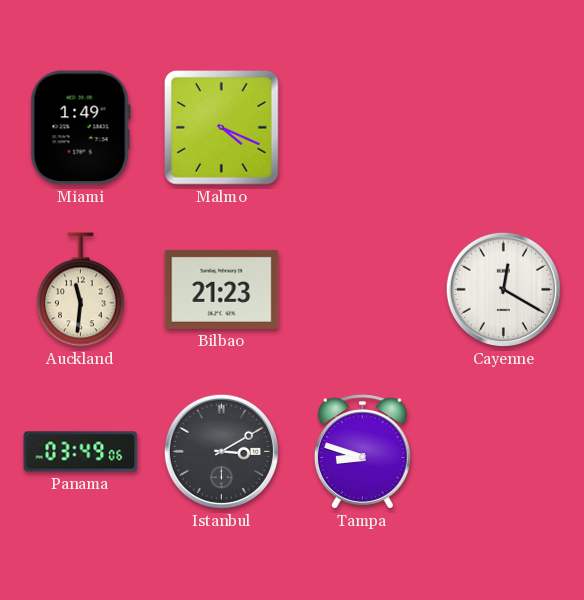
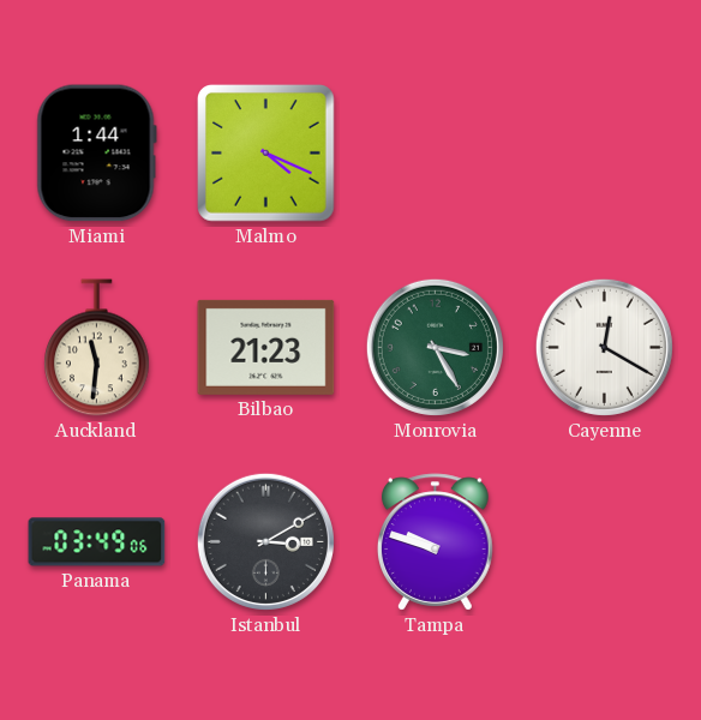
Miami: 1:49 -> 1:44 (96, 154)
Monrovia: none -> 3:25 (435, 347)
Tampa: 8:48 -> 9:48 (436, 542)
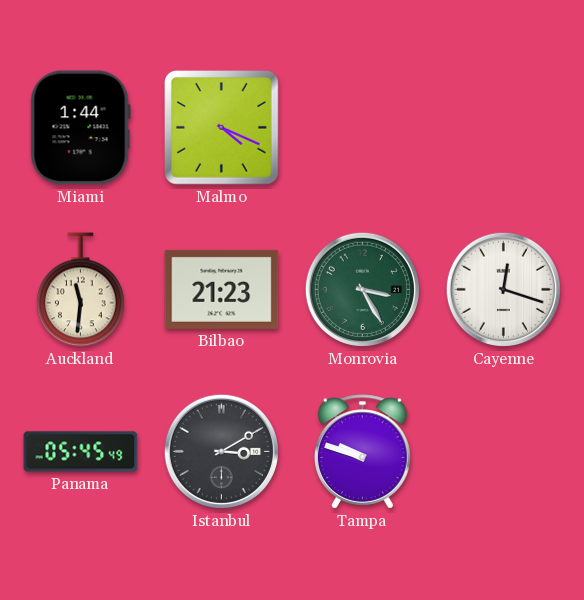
Cayenne: 12:20 -> 12:18 (503, 289)
Panama: 03:49 -> 05:45 (81, 452)
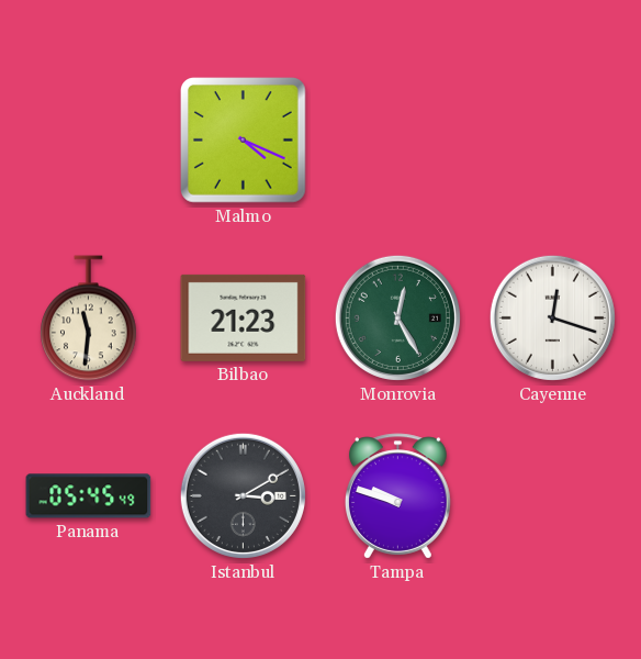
Miami: 1:44 -> none (80, 128)
Monrovia: 3:25 -> 12:25 (397, 317)
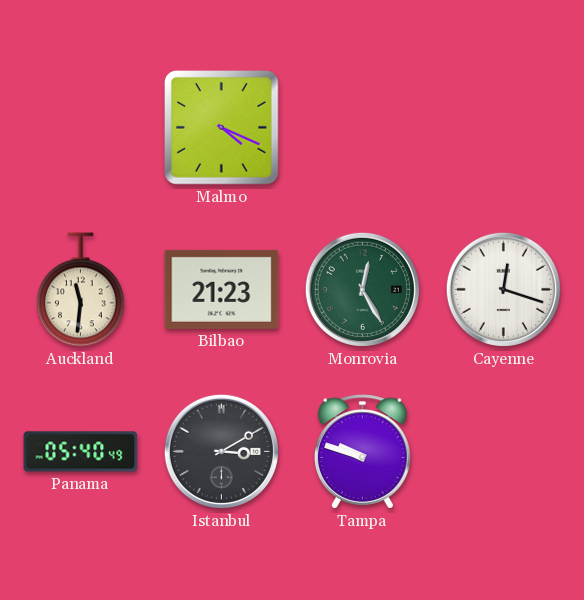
Panama: 05:45 -> 05:40 (81, 452)
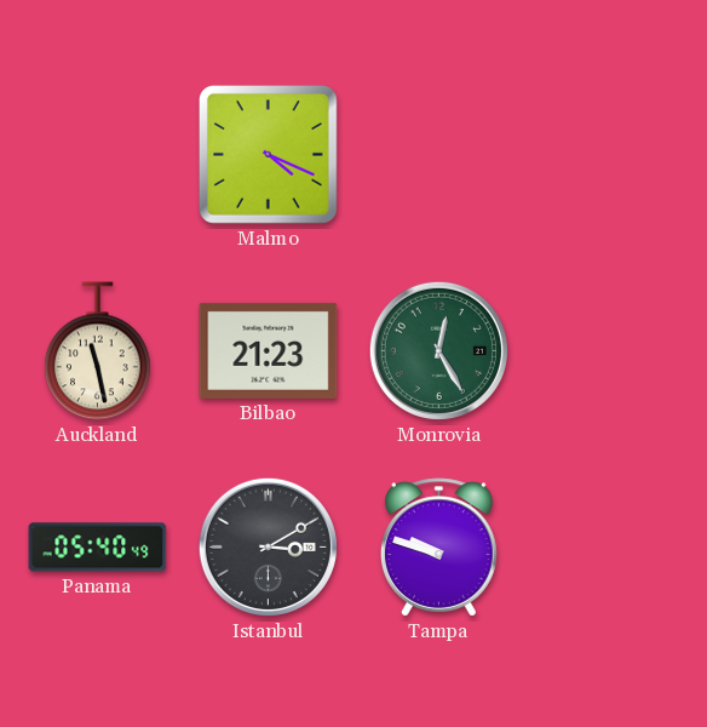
Auckland: 11:31 -> 11:28 (98, 351)
Cayenne: 12:18 -> none (503, 289)
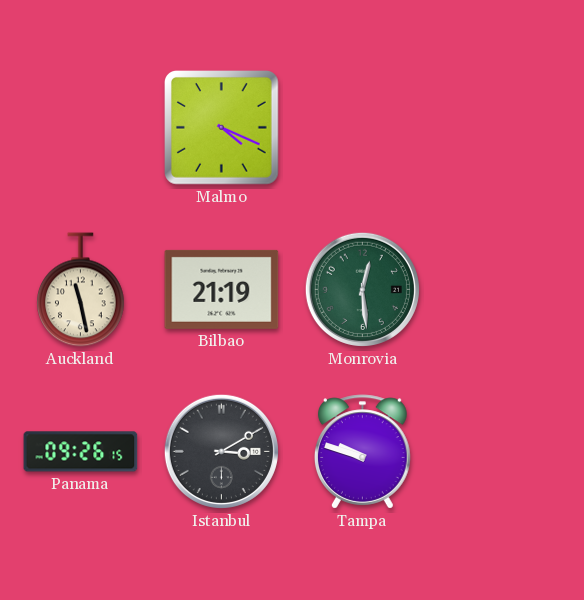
Bilbao: 21:23 -> 21:19 (222, 289)
Monrovia: 12:25 -> 12:29 (362, 289)
Panama: 05:40 -> 09:26 (81, 452)
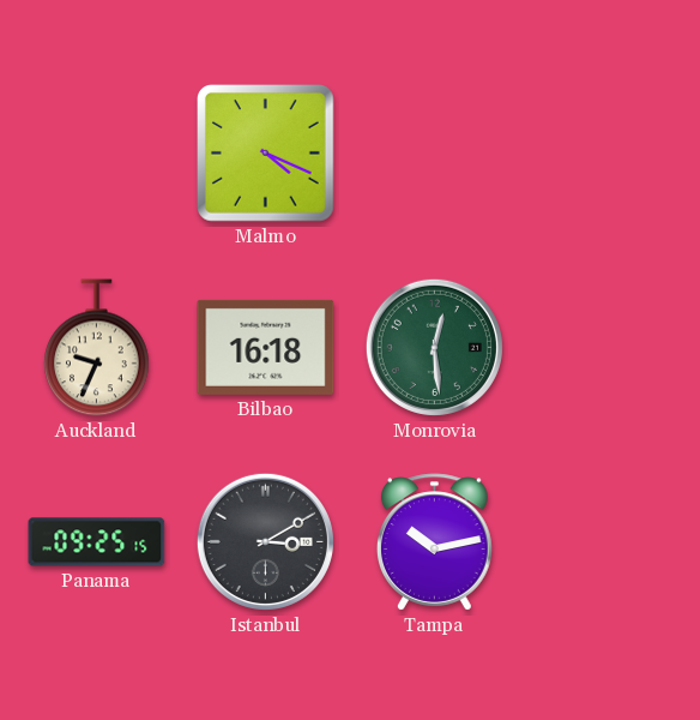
Auckland: 11:28 -> 9:34 (97, 348)
Bilbao: 21:19 -> 16:18 (266, 347)
Panama: 09:26 -> 09:25 (97, 542)
Tampa: 9:48 -> 10:13 (435, 542)
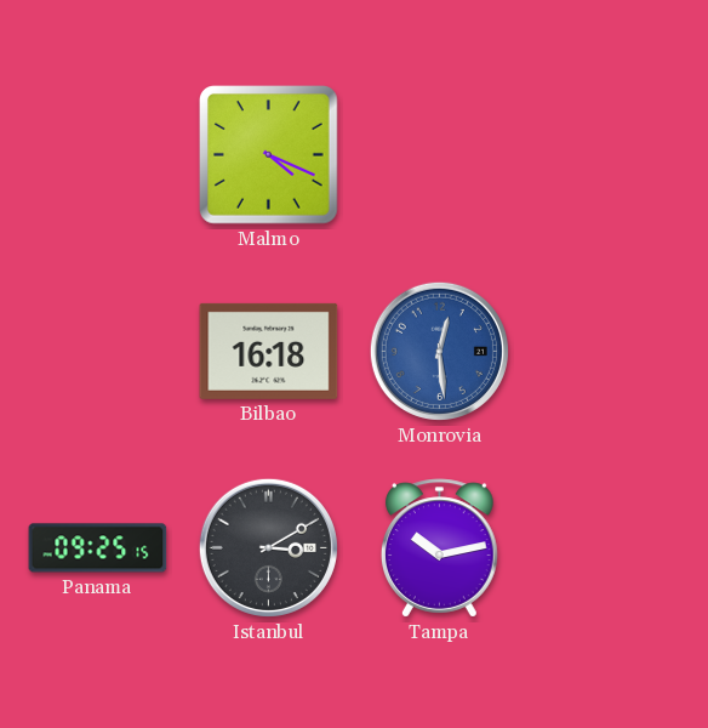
Auckland: 9:34 -> none (97, 348)
Monrovia dial: green -> blue (439, 351)
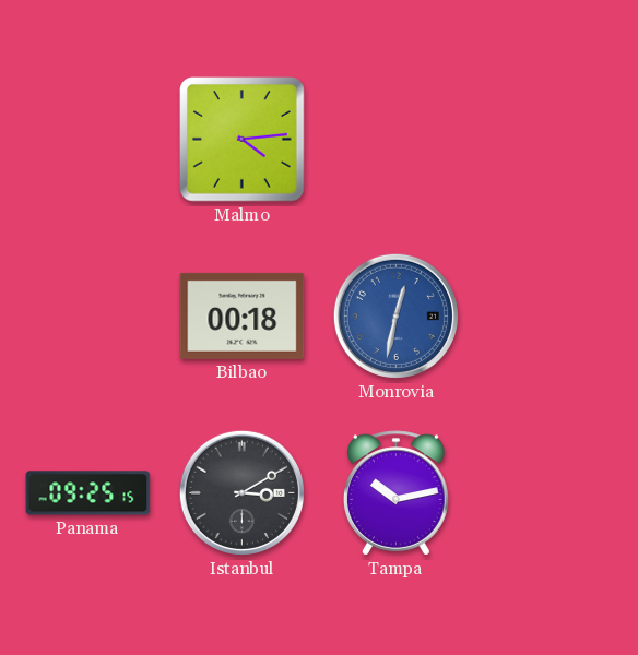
Malmo: 4:19 -> 4:14 (243, 140)
Bilbao: 16:18 -> 00:18 (243, 315)
Monrovia: 12:29 -> 12:32 (395, 315)
